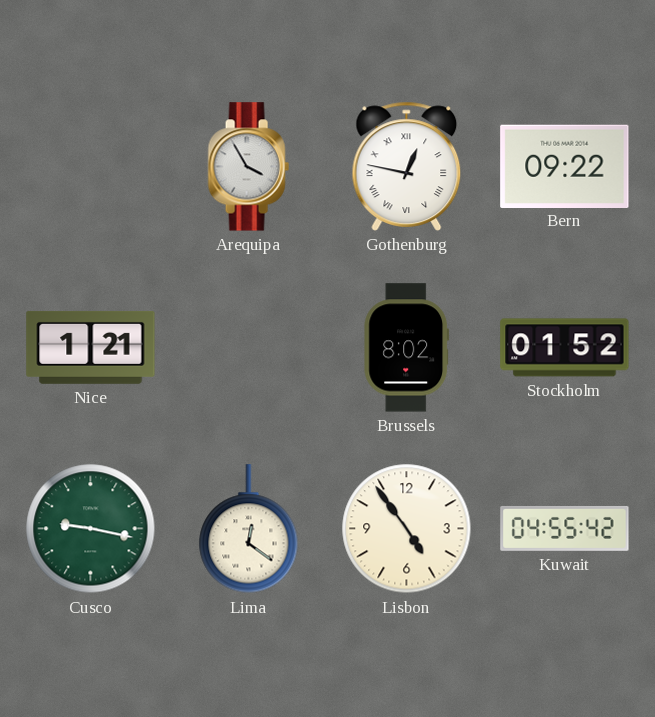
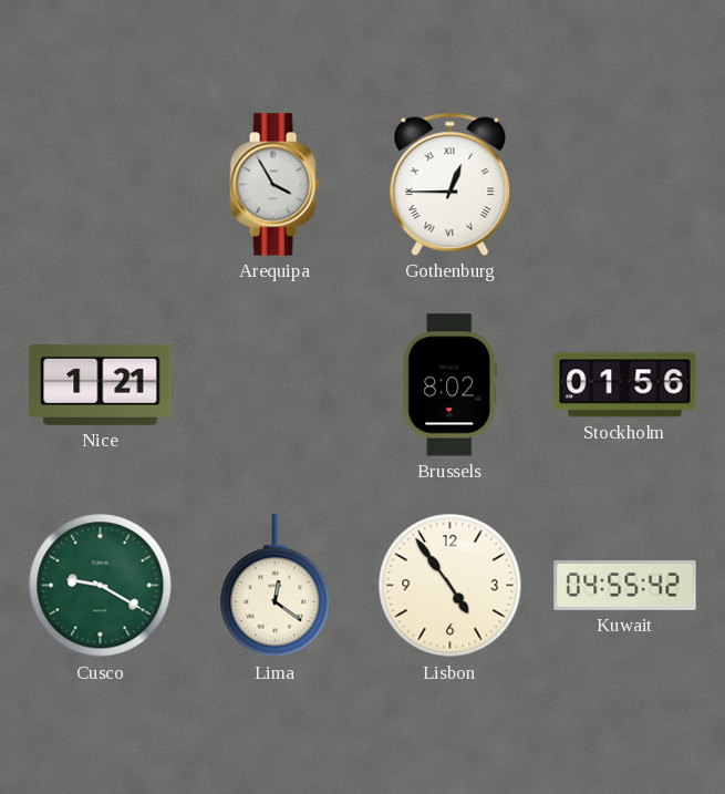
Gothenburg: 12:47 -> 12:45 (450, 184)
Bern: 09:22 -> none (565, 166)
Stockholm: 01:52 -> 01:56 (625, 385)
Cusco: 9:17 -> 9:20 (101, 586)
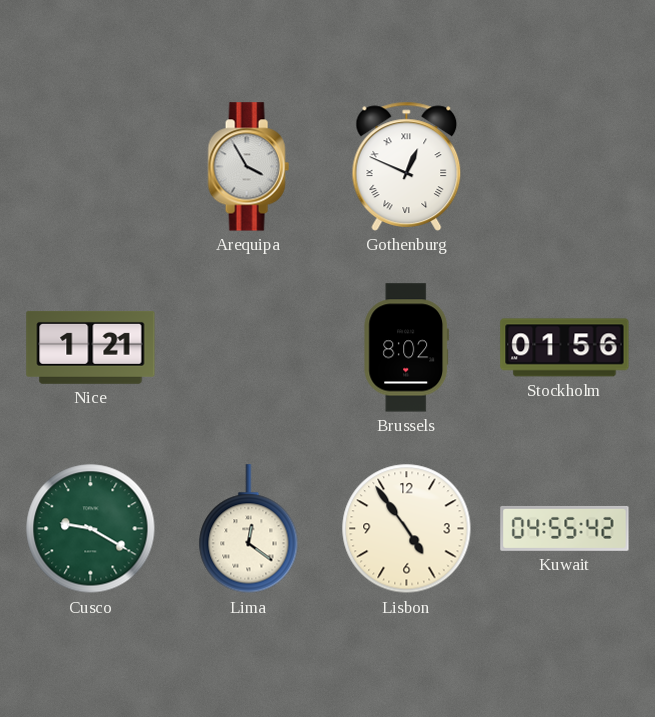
Gothenburg: 12:45 -> 12:49 (407, 166)
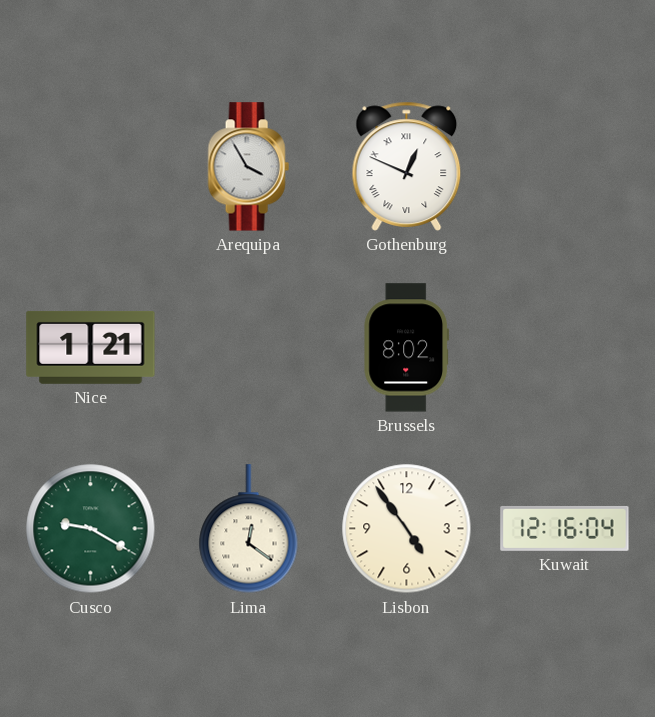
Stockholm: 01:56 -> none (565, 348)
Kuwait: 04:55 -> 12:16 (565, 528)
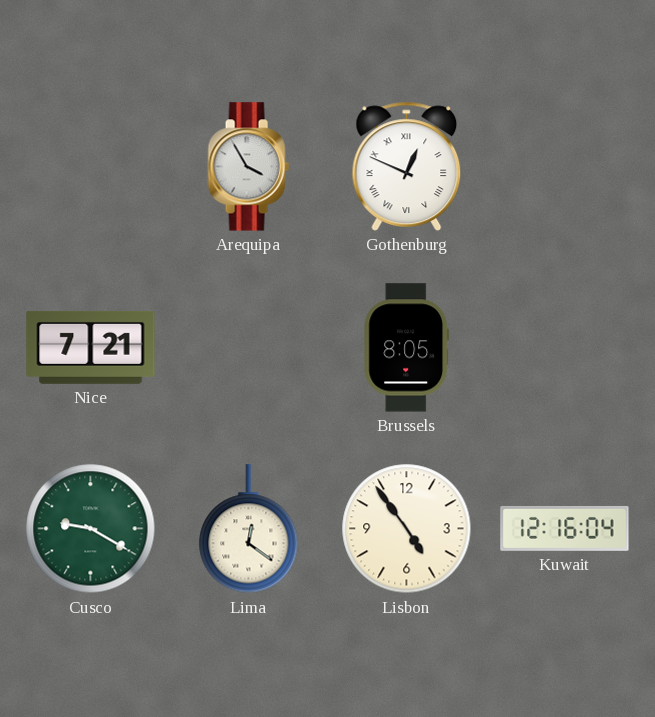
Nice: 1:21 -> 7:21 (91, 347)
Brussels: 8:02 -> 8:05 (406, 348)
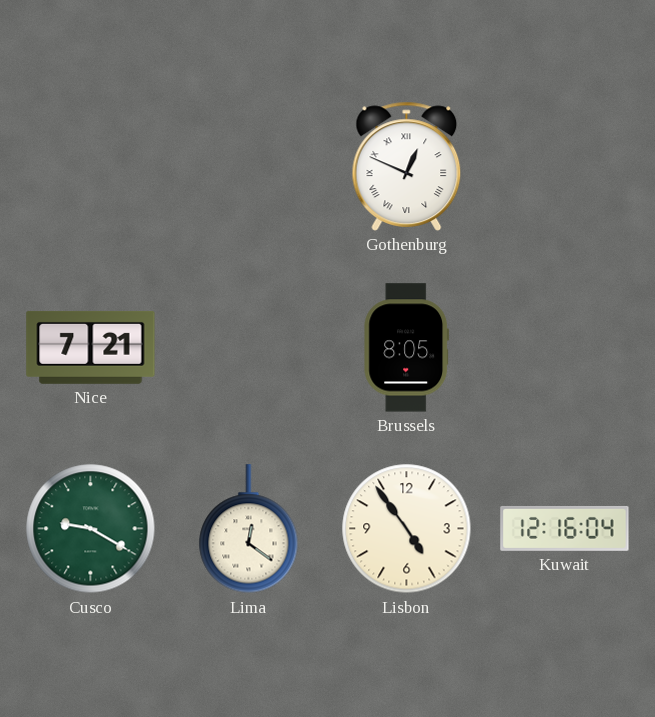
Arequipa: 3:55 -> none (248, 167)
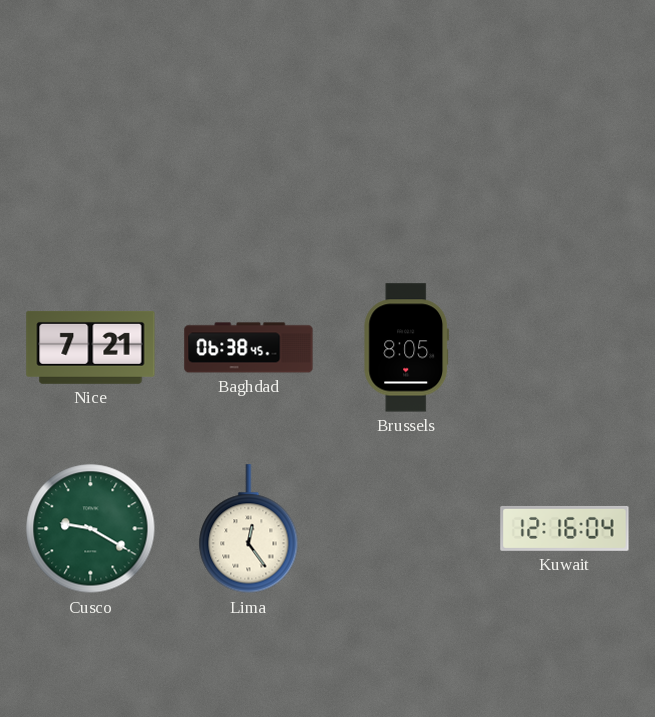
Gothenburg: 12:49 -> none (407, 166)
Baghdad: none -> 06:38 (249, 348)
Lima: 12:21 -> 12:24 (249, 529)
Lisbon: 4:54 -> none (407, 529)
